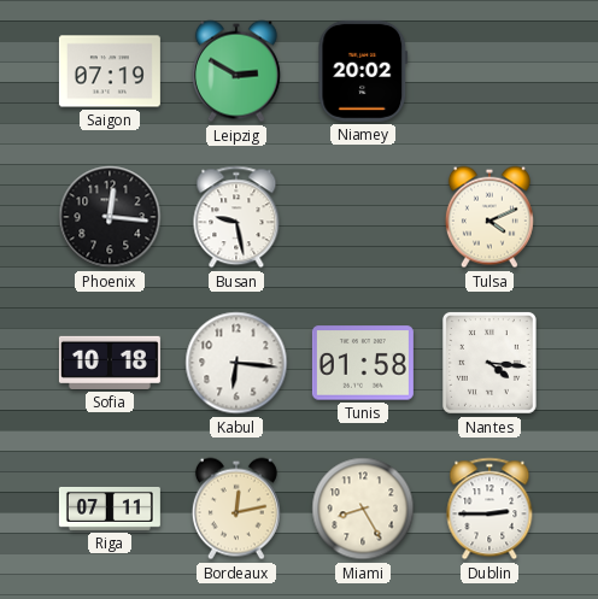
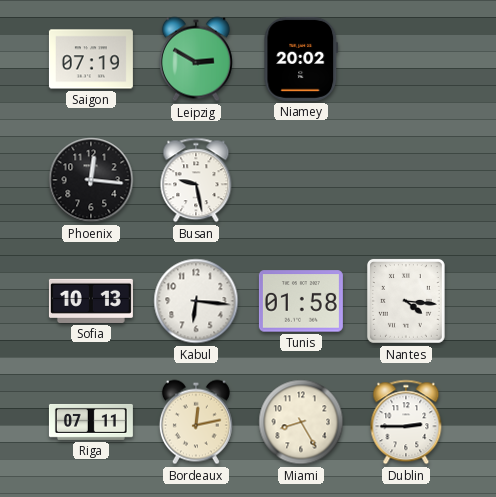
Tulsa: 4:11 -> none (489, 217)
Sofia: 10:18 -> 10:13 (91, 301)
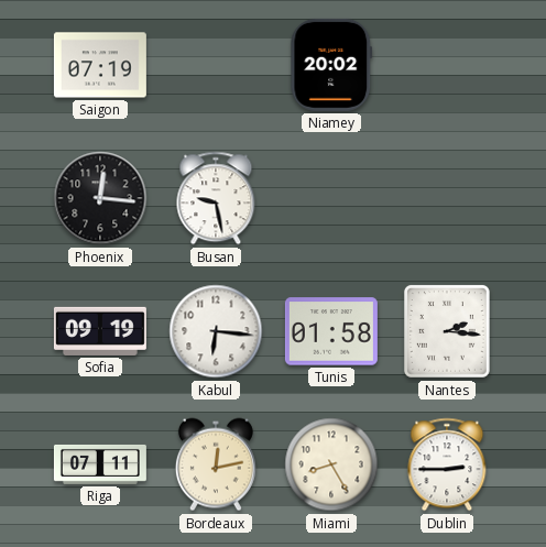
Leipzig: 2:50 -> none (196, 59)
Sofia: 10:13 -> 09:19 (100, 331)
Nantes: 4:16 -> 2:16 (447, 331)
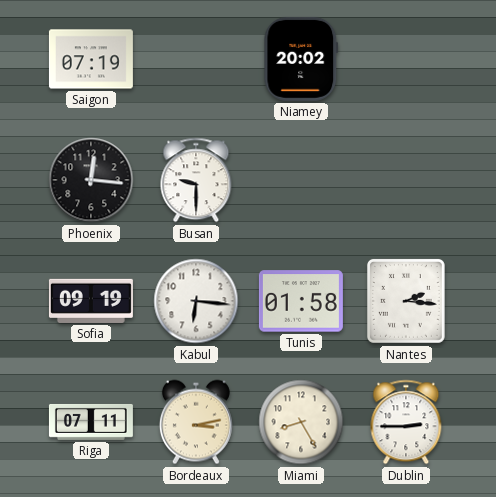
Busan: 9:28 -> 9:30 (196, 180)
Bordeaux: 12:13 -> 3:13 (196, 422)
